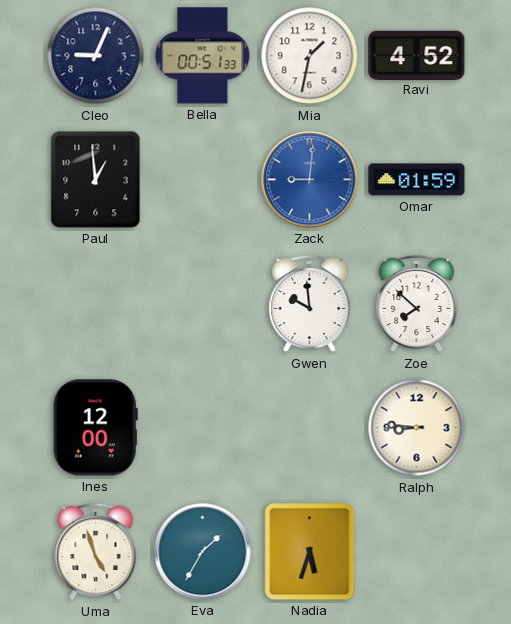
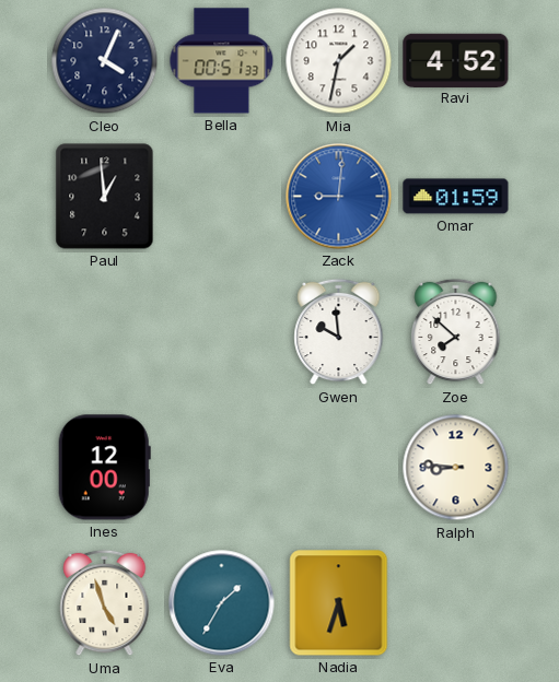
Cleo: 9:04 -> 4:04 (105, 61)
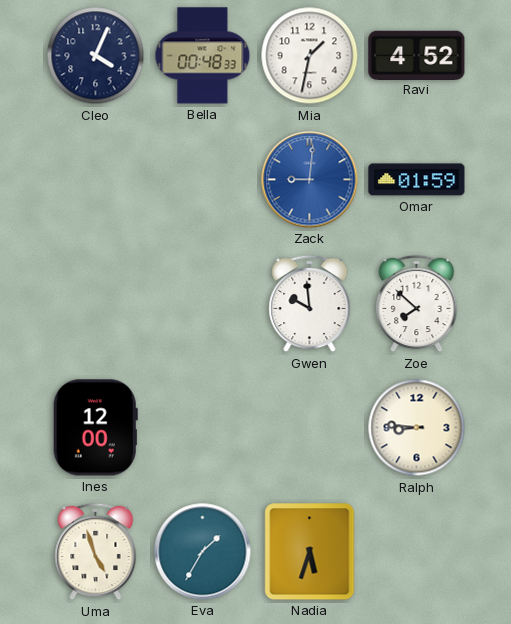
Bella: 00:51 -> 00:48 (203, 56)
Paul: 12:59 -> none (105, 197)
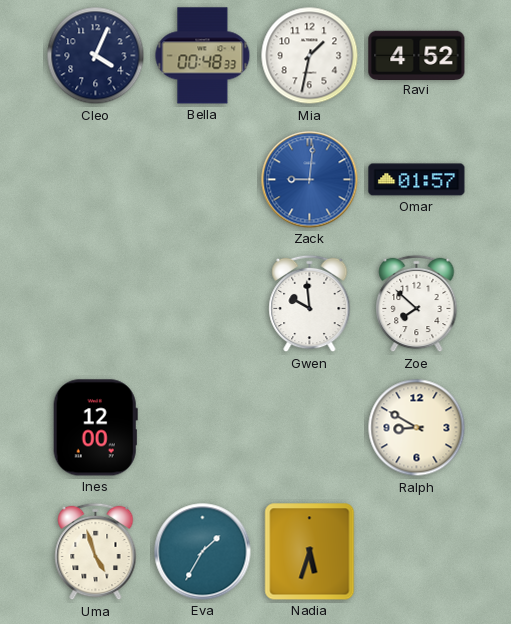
Omar: 01:59 -> 01:57 (417, 180)
Ralph: 8:46 -> 8:50 (417, 428)
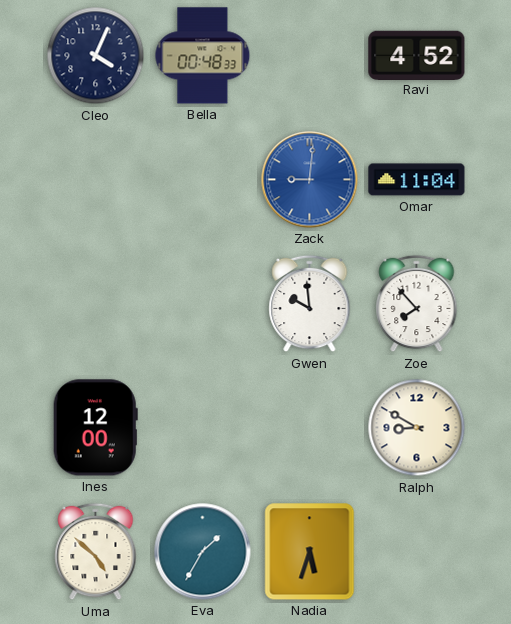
Mia: 1:32 -> none (310, 56)
Omar: 01:57 -> 11:04 (417, 180)
Zoe: 7:52 -> 7:53 (417, 304)
Uma: 4:57 -> 4:52 (96, 552)
